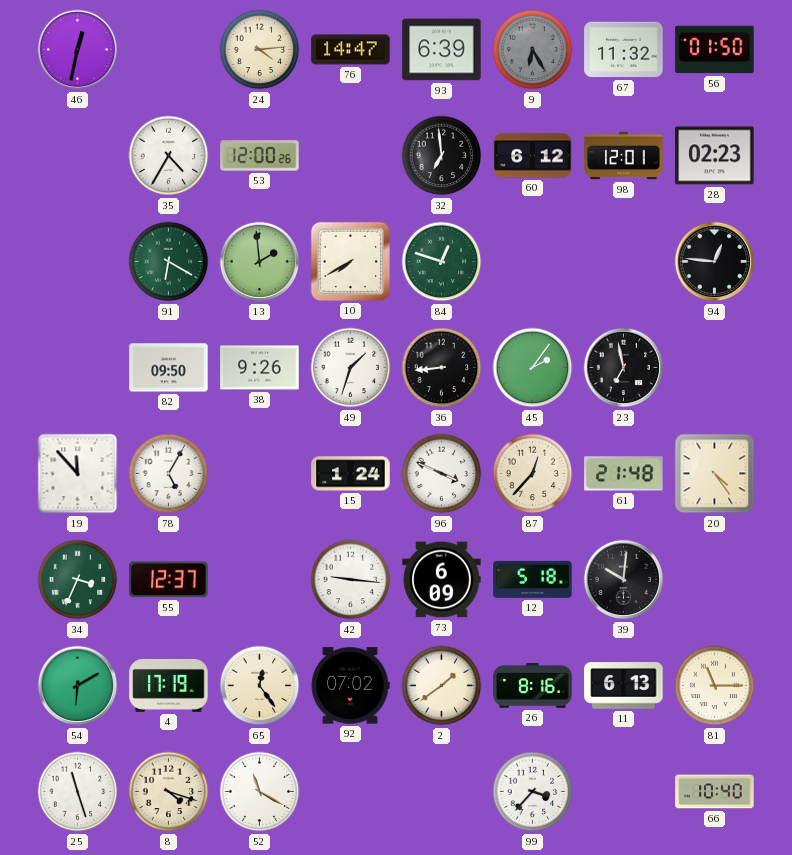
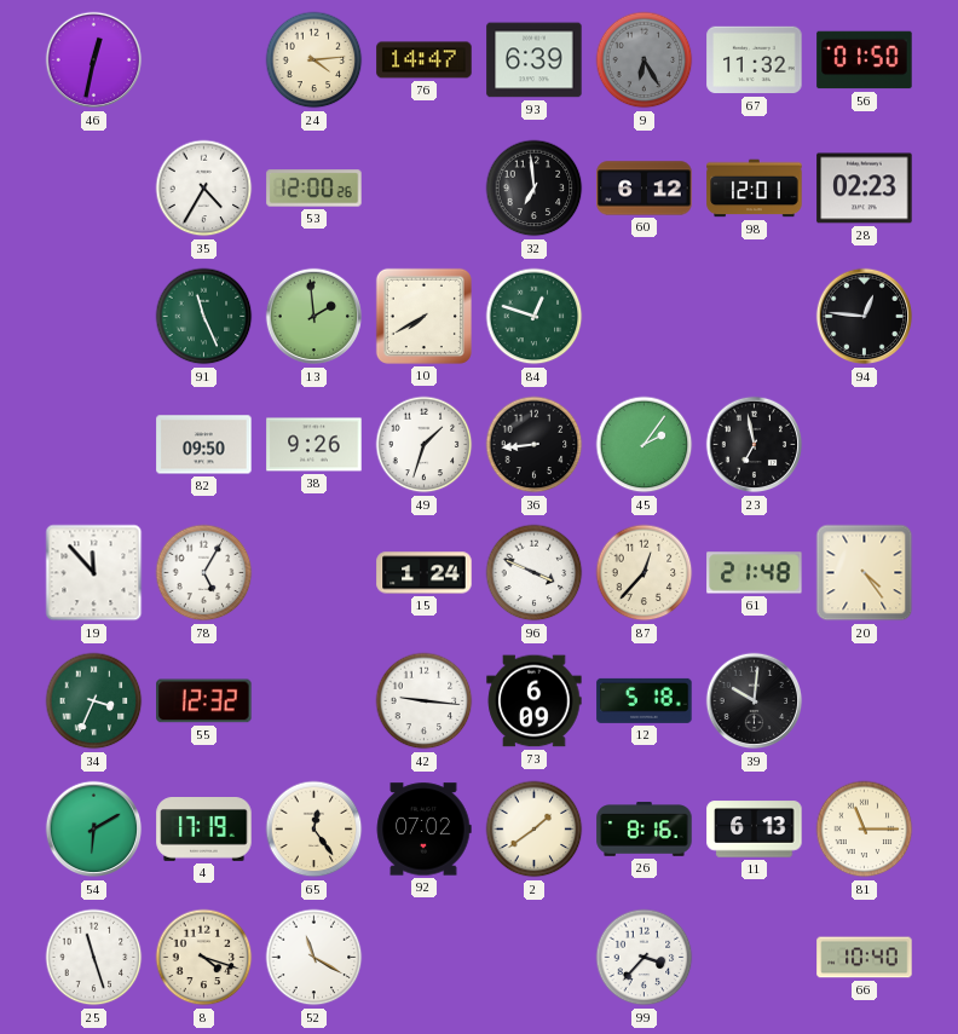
91: 6:20 -> 11:26 (204, 317)
55: 12:37 -> 12:32 (204, 701)
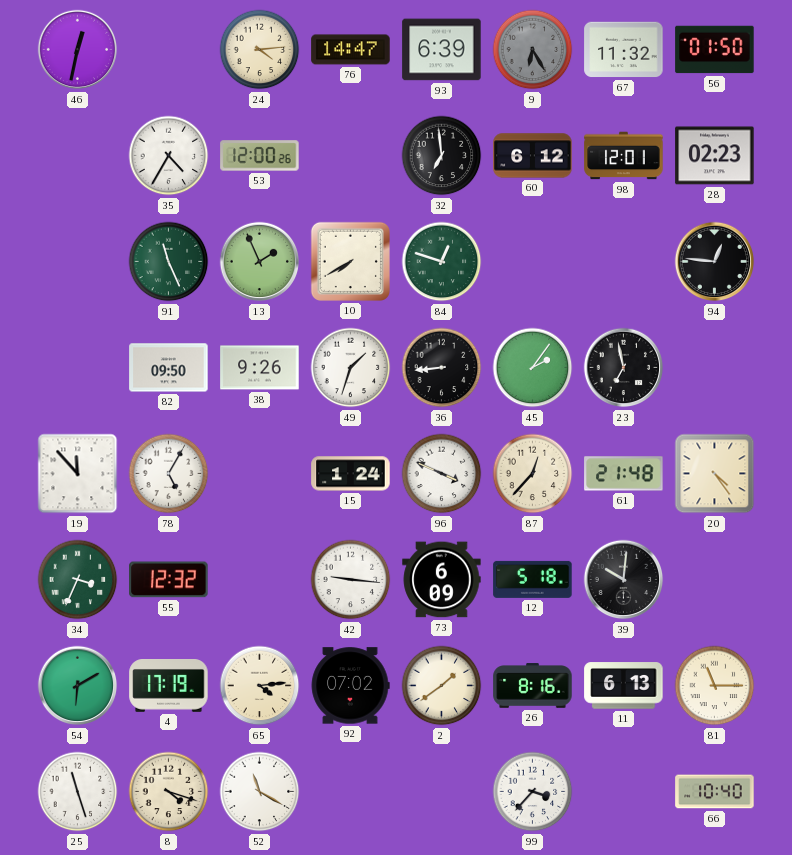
13: 1:59 -> 1:56 (260, 262)
65: 12:24 -> 4:14 (260, 686)
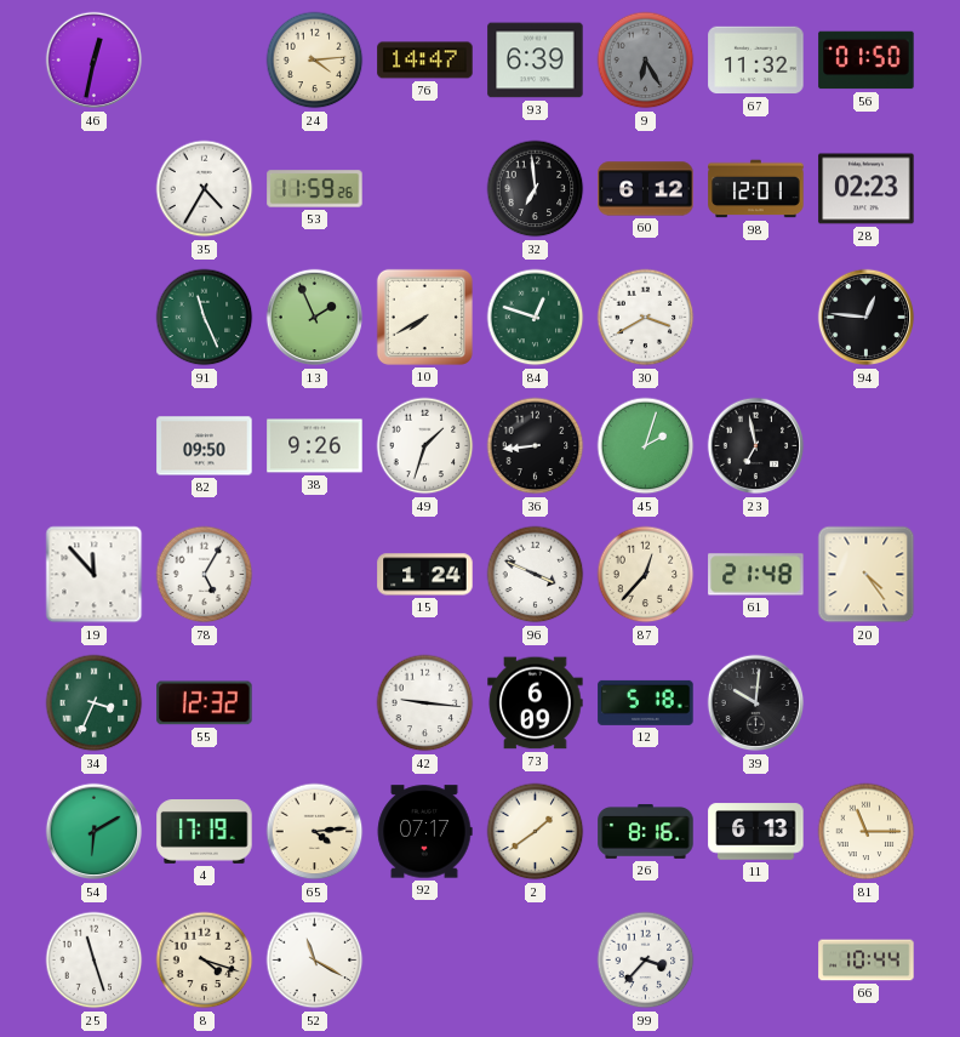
53: 12:00 -> 11:59 (315, 189)
30: none -> 3:40 (646, 318)
45: 2:06 -> 2:03 (646, 446)
92: 07:02 -> 07:17 (424, 832)
66: 10:40 -> 10:44 (867, 961)
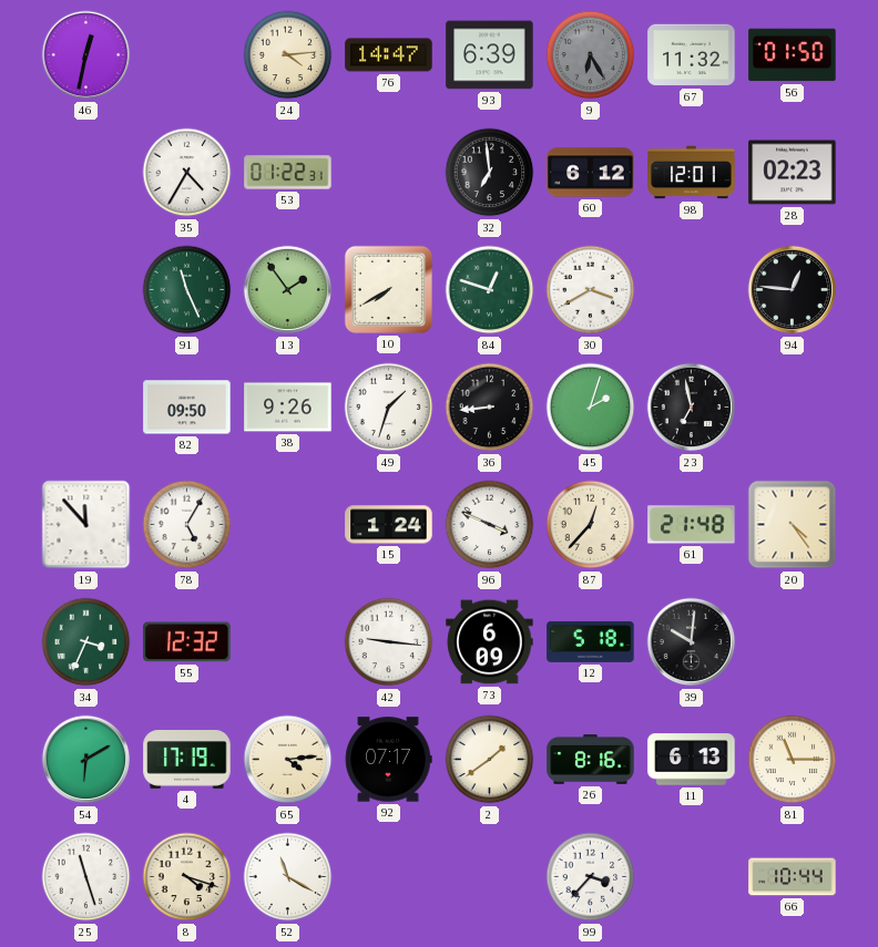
53: 11:59 -> 01:22 (288, 173)
13: 1:56 -> 1:54 (288, 290)
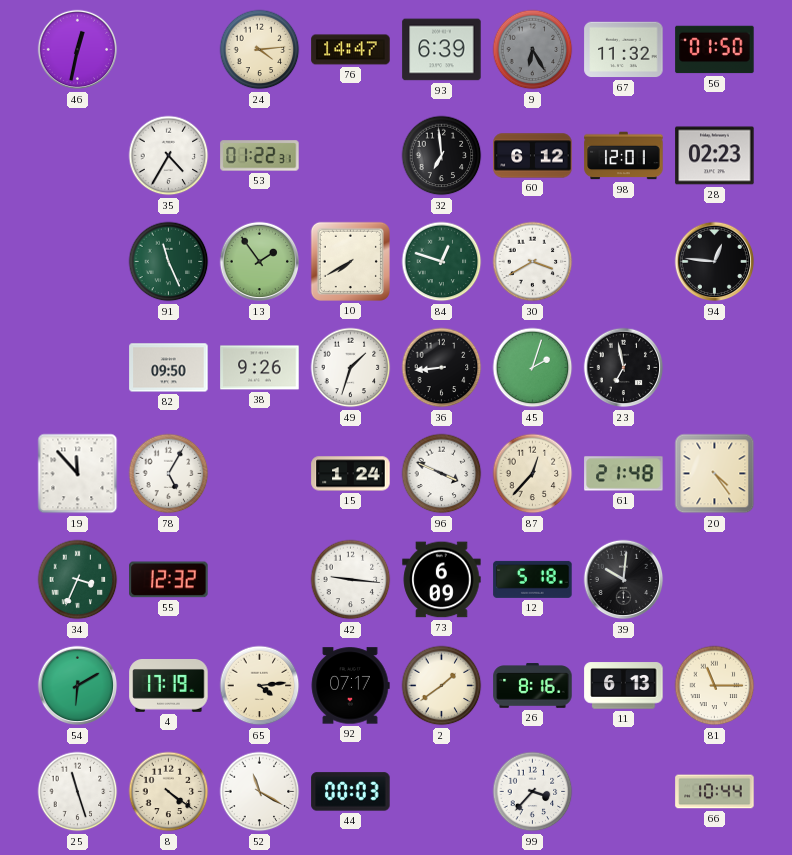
8: 4:18 -> 4:21 (169, 792)
44: none -> 00:03 (351, 792)
